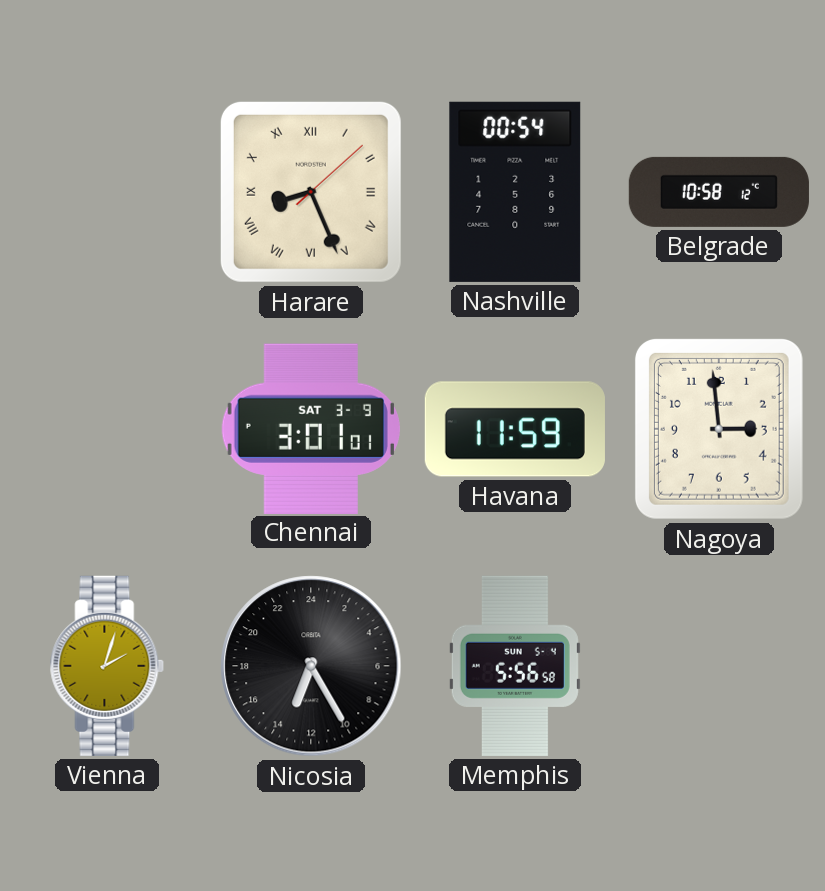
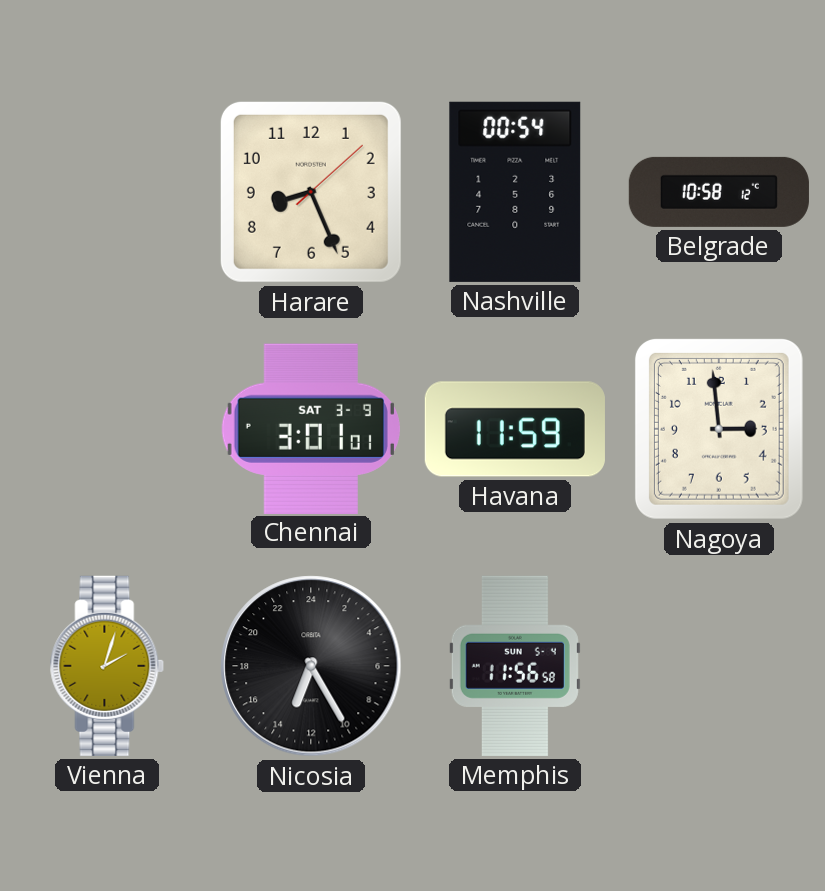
Harare numerals: Roman -> Arabic (311, 192)
Memphis: 5:56 -> 11:56 (515, 666)
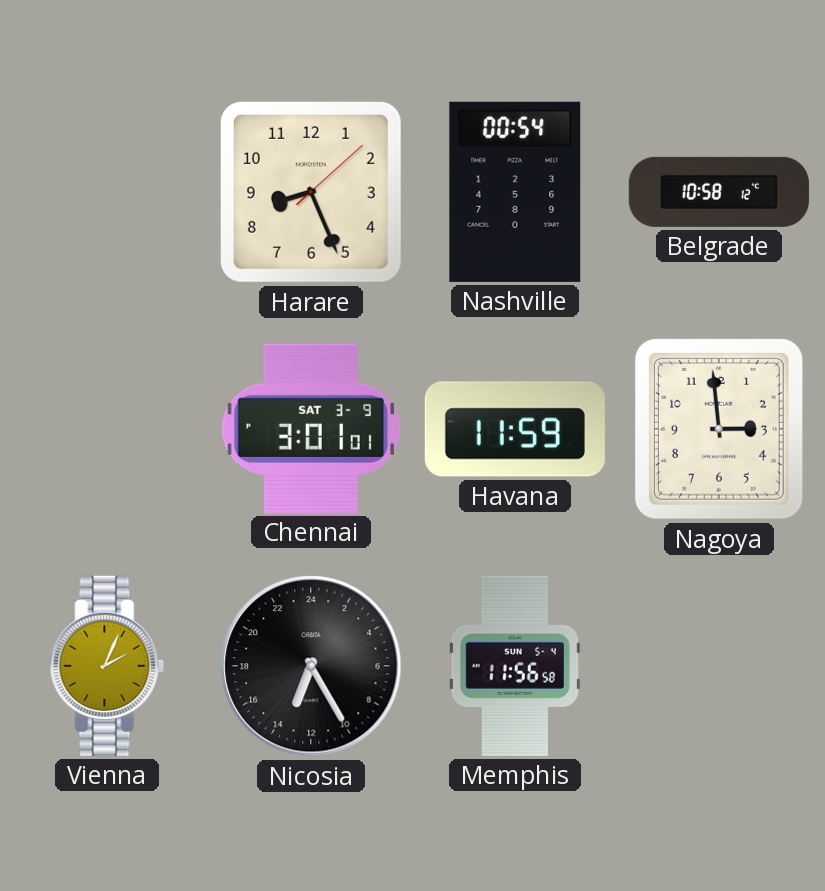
Vienna: 2:03 -> 2:04 (107, 666)
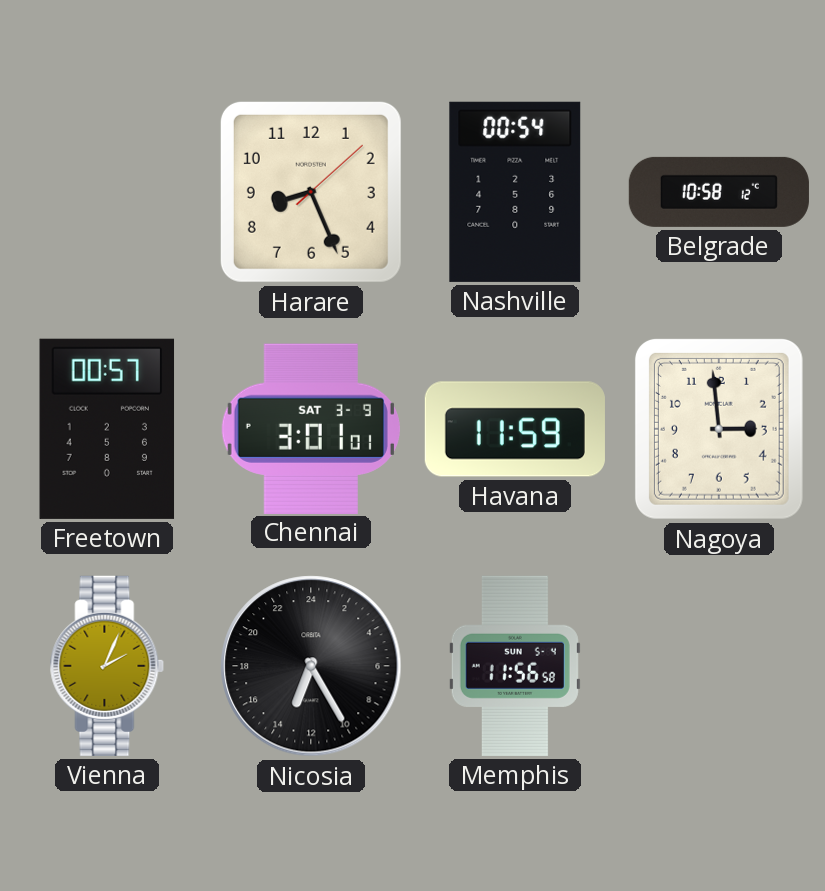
Freetown: none -> 00:57 (107, 429)
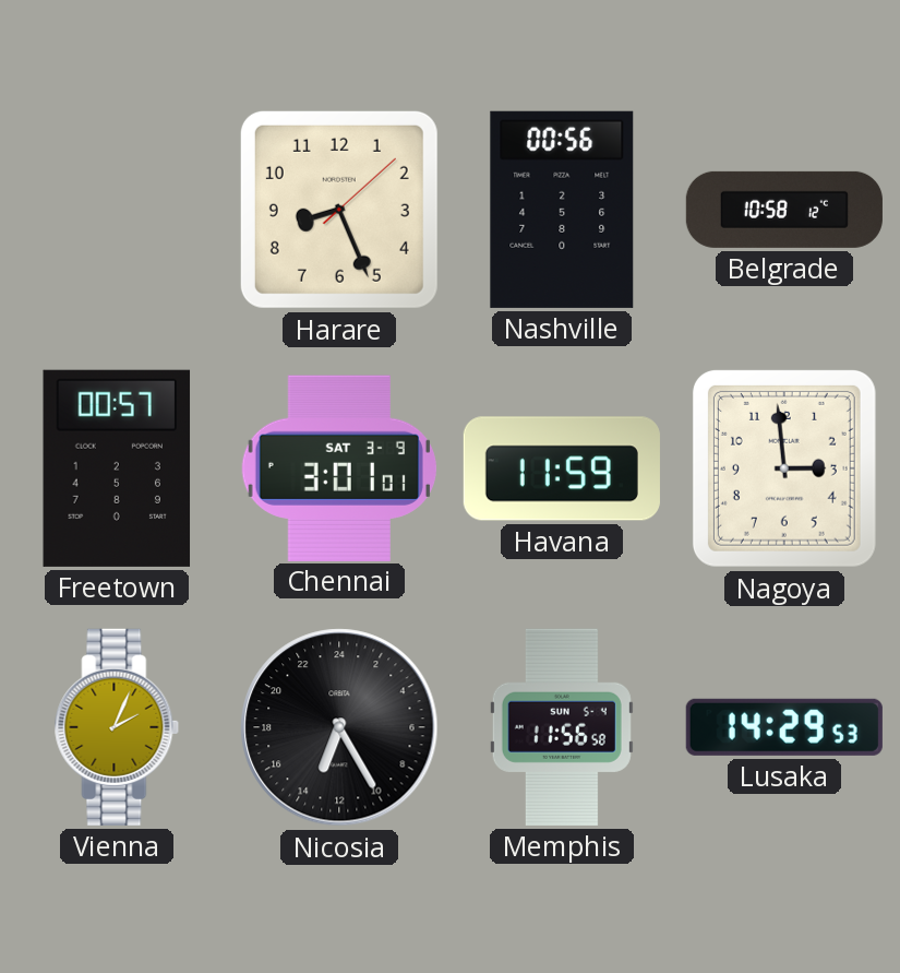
Nashville: 00:54 -> 00:56 (562, 210)
Lusaka: none -> 14:29 (784, 727)
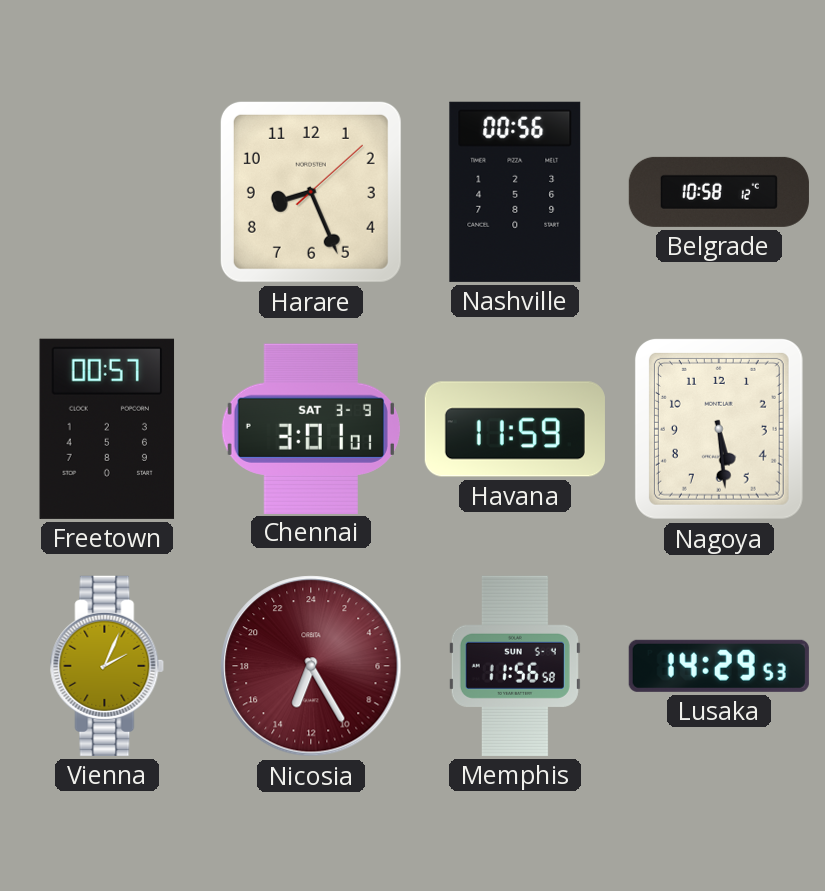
Nagoya: 2:59 -> 5:29 (719, 429)
Nicosia dial: black -> burgundy (311, 666)
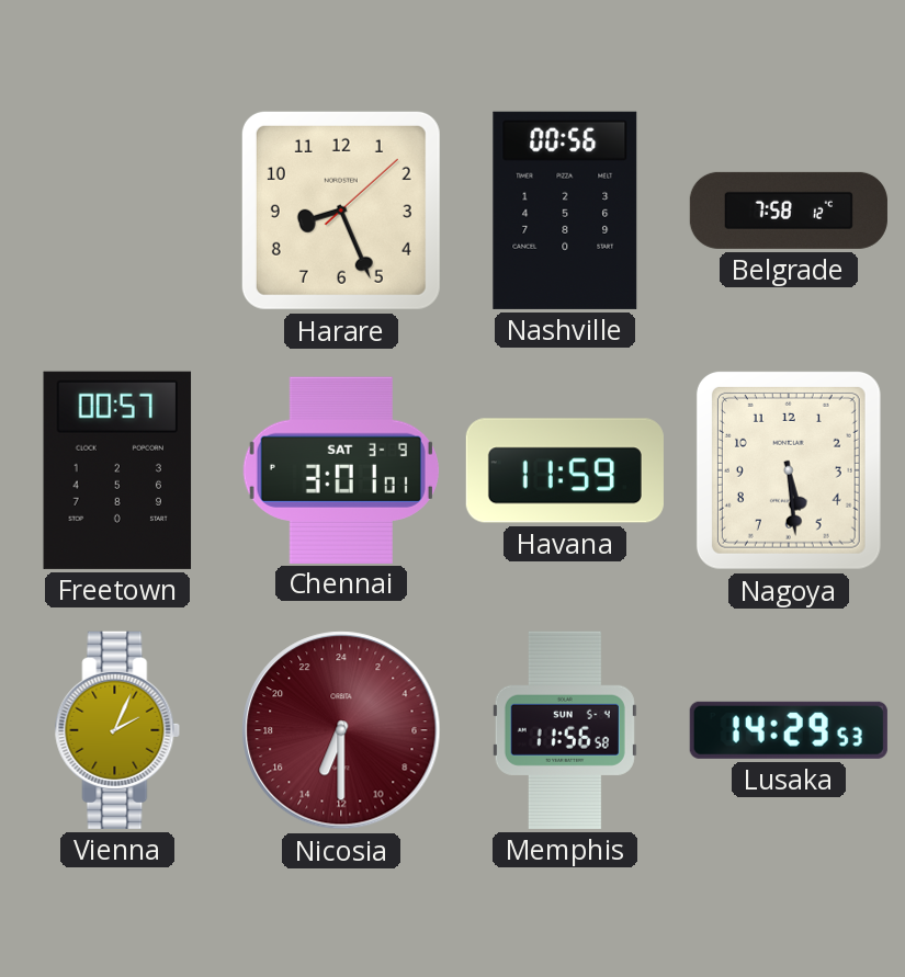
Belgrade: 10:58 -> 7:58 (789, 211)
Nicosia: 13:25 -> 13:30 (341, 730)
